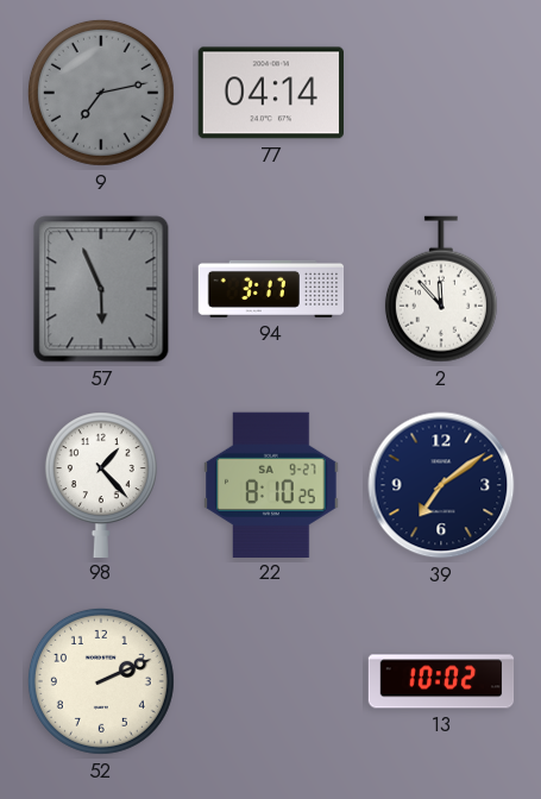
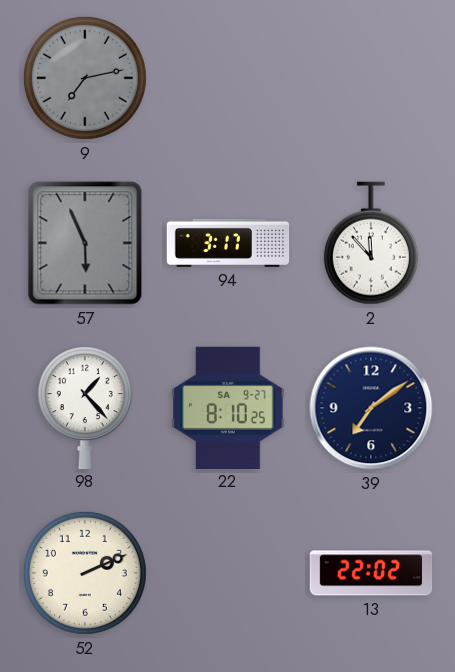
77: 04:14 -> none (270, 93)
13: 10:02 -> 22:02 (371, 573)
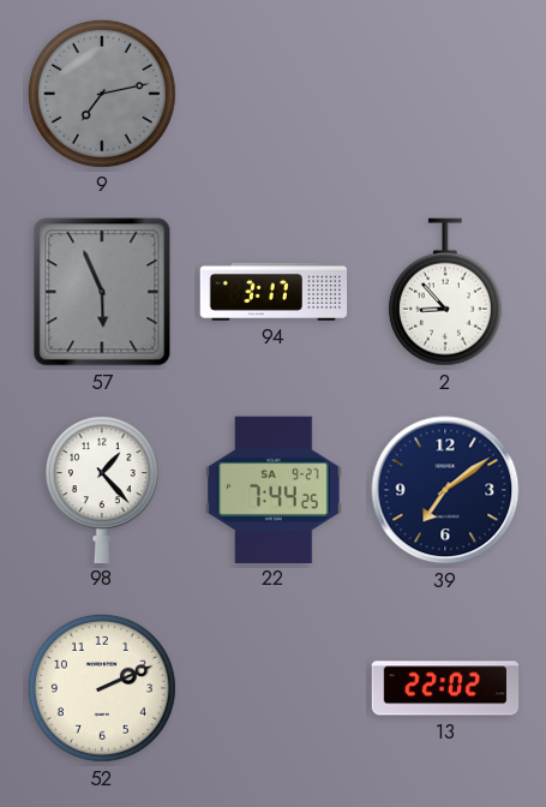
2: 11:53 -> 8:53 (445, 292)
22: 8:10 -> 7:44 (274, 489)
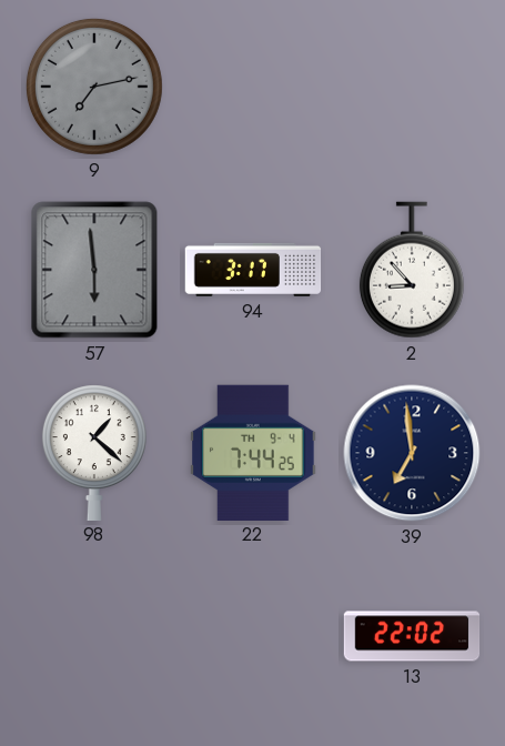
57: 5:56 -> 5:59 (94, 270)
98: 1:23 -> 1:22 (94, 452)
22 date: SA 9-27 -> TH 9-4 (253, 452)
39: 7:09 -> 6:59 (412, 453)
52: 2:11 -> none (102, 688)
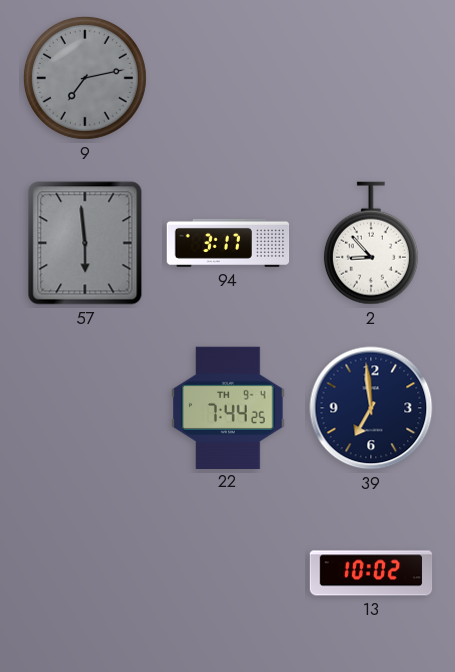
98: 1:22 -> none (94, 452)
13: 22:02 -> 10:02 (371, 573)
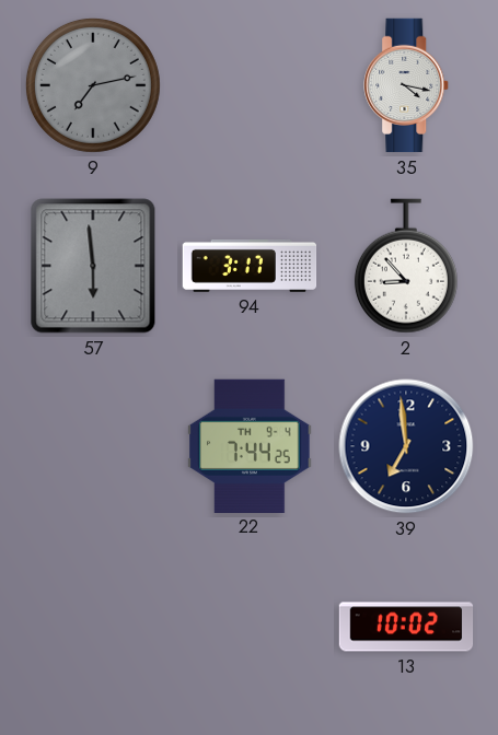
35: none -> 4:17 (407, 85)
